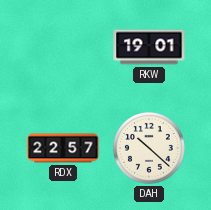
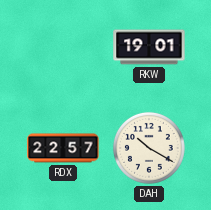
DAH: 10:22 -> 10:20 (149, 148)
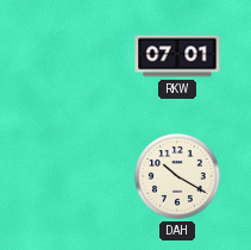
RKW: 19:01 -> 07:01 (177, 56)
RDX: 22:57 -> none (63, 148)
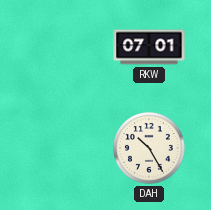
DAH: 10:20 -> 10:25 (149, 148)
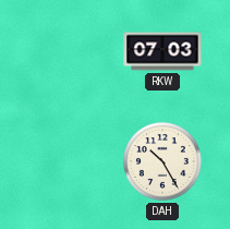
RKW: 07:01 -> 07:03 (162, 51)
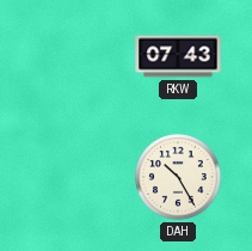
RKW: 07:03 -> 07:43 (178, 56)
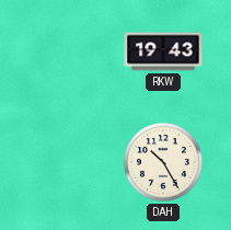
RKW: 07:43 -> 19:43 (163, 51)
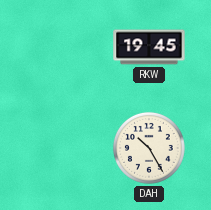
RKW: 19:43 -> 19:45 (149, 47)
